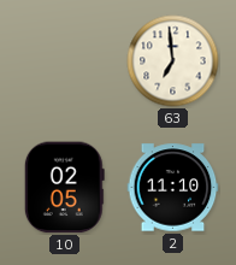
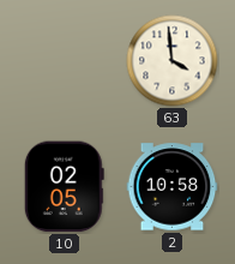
63: 6:59 -> 3:59 (173, 61)
2: 11:10 -> 10:58 (173, 187)
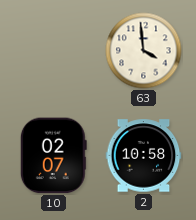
10: 02:05 -> 02:07 (53, 156)
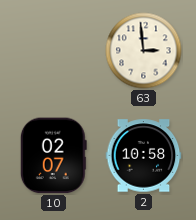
63: 3:59 -> 2:59 (144, 51)
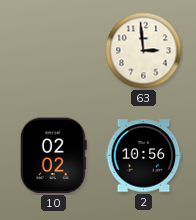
10: 02:07 -> 02:02 (53, 156)
2: 10:58 -> 10:56 (144, 156)
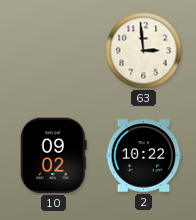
10: 02:02 -> 09:02 (53, 156)
2: 10:56 -> 10:22 (144, 156)
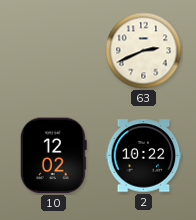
63: 2:59 -> 2:41 (144, 51)
10: 09:02 -> 12:02 (53, 156)
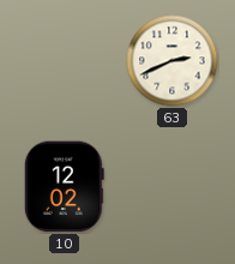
2: 10:22 -> none (144, 156)
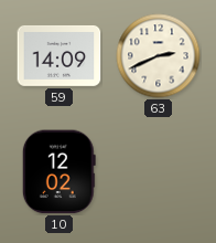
59: none -> 14:09 (60, 55)
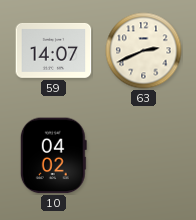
59: 14:09 -> 14:07 (54, 50)
10: 12:02 -> 04:02 (53, 156)
